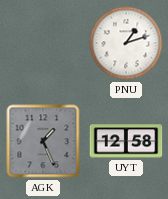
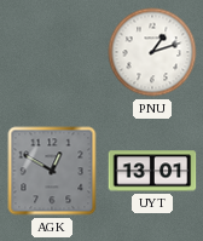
AGK: 1:26 -> 12:50 (52, 171)
UYT: 12:58 -> 13:01 (152, 171)
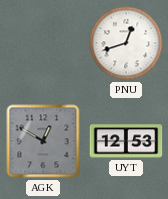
PNU: 1:12 -> 12:42 (126, 43)
UYT: 13:01 -> 12:53 (126, 141)
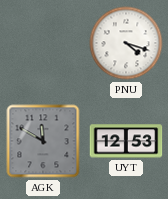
PNU: 12:42 -> 4:18 (126, 43)
AGK: 12:50 -> 11:50 (43, 141)
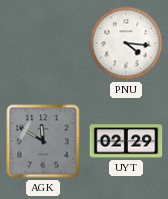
PNU: 4:18 -> 4:16 (126, 43)
UYT: 12:53 -> 02:29 (126, 141)
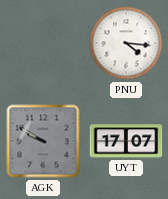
AGK: 11:50 -> 9:50 (43, 141)
UYT: 02:29 -> 17:07 (126, 141)
